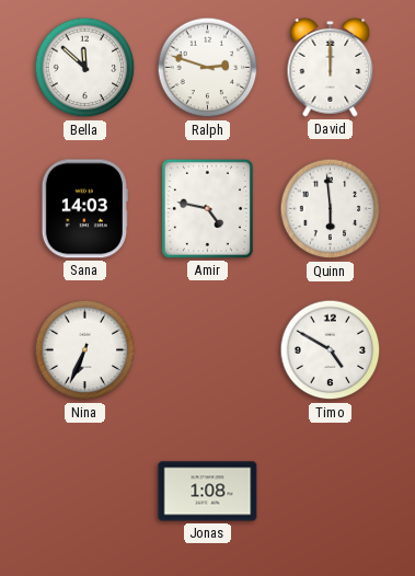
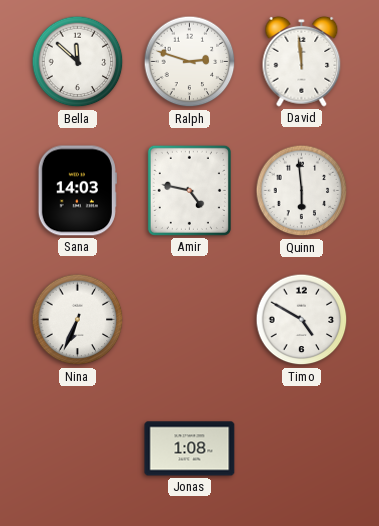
David: 12:00 -> 11:59 (302, 61)
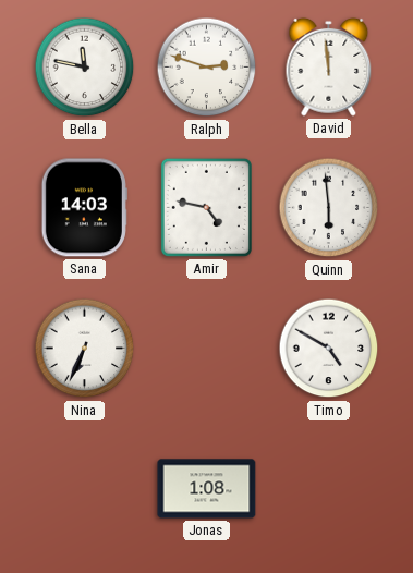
Bella: 11:52 -> 11:47 (85, 68)
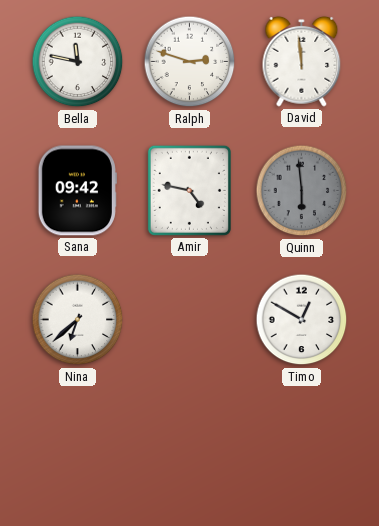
Sana: 14:03 -> 09:42 (77, 191)
Quinn dial: white -> grey (302, 191)
Nina: 6:34 -> 6:38 (78, 320)
Timo: 4:50 -> 12:50 (302, 320)
Jonas: 1:08 -> none (207, 489)
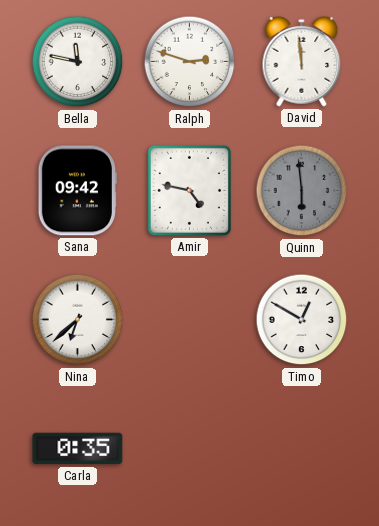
Carla: none -> 0:35 (78, 449)
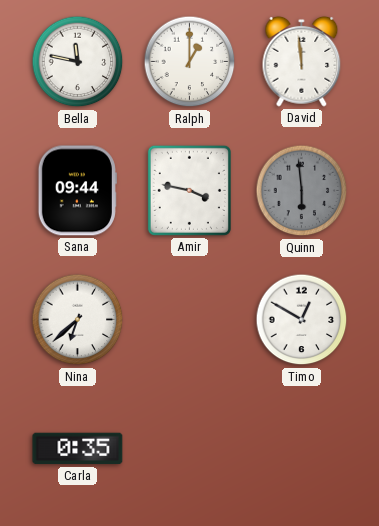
Ralph: 2:48 -> 1:00 (190, 62)
Sana: 09:42 -> 09:44 (77, 191)
Amir: 4:47 -> 3:47 (189, 190)
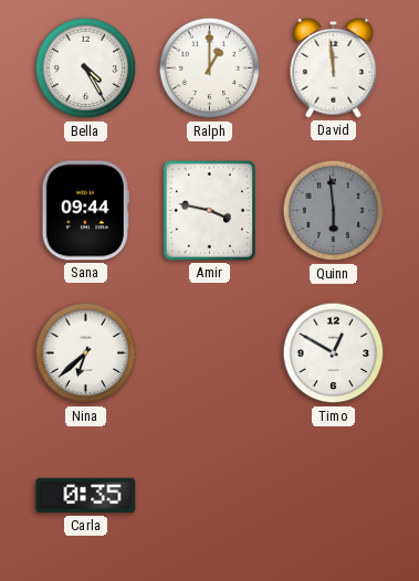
Bella: 11:47 -> 4:25 (86, 68)
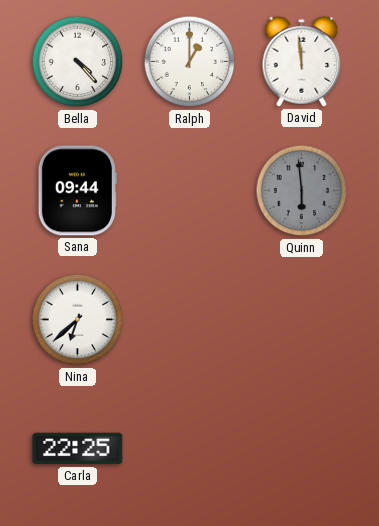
Bella: 4:25 -> 4:23 (78, 62)
Amir: 3:47 -> none (209, 210)
Timo: 12:50 -> none (334, 353)
Carla: 0:35 -> 22:25 (78, 449)
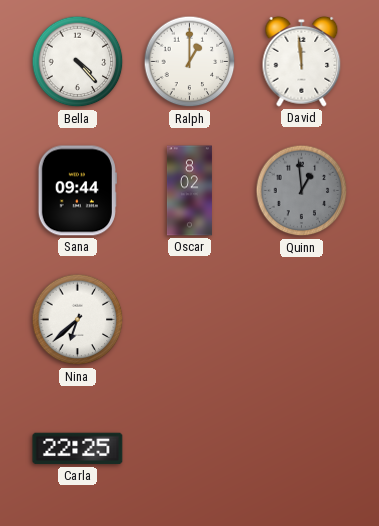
Oscar: none -> 8:02 (189, 191)
Quinn: 5:59 -> 12:59 (302, 191)
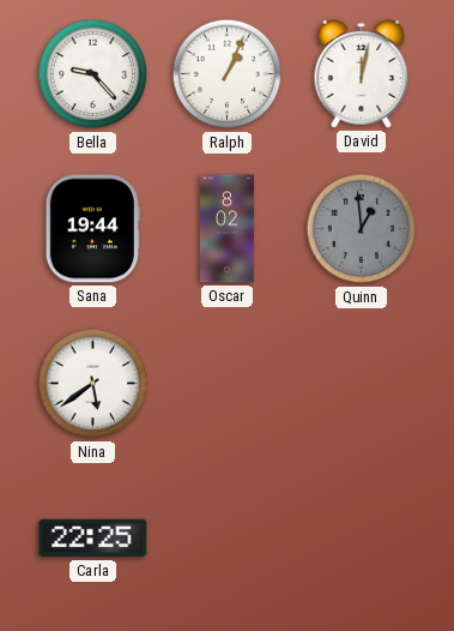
Bella: 4:23 -> 9:23 (93, 74)
Ralph: 1:00 -> 1:04 (228, 74)
David: 11:59 -> 12:02 (362, 73)
Sana: 09:44 -> 19:44 (92, 229)
Nina: 6:38 -> 5:39 (93, 384)
